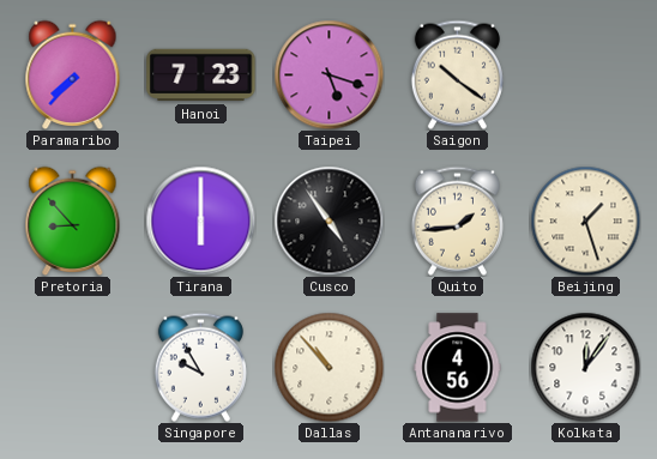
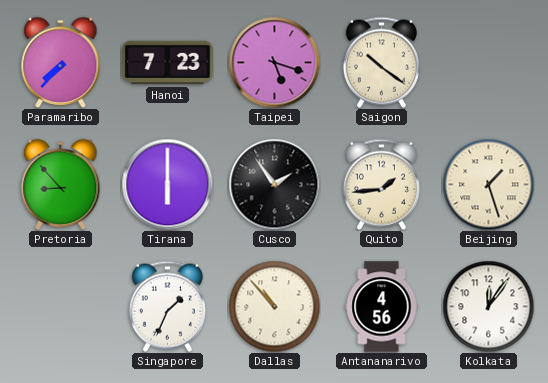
Cusco: 4:54 -> 1:54 (274, 184)
Singapore: 9:55 -> 1:34 (167, 306)
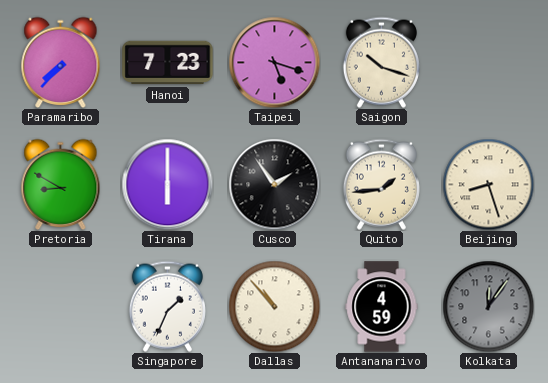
Saigon: 10:21 -> 10:18 (381, 62)
Pretoria: 8:53 -> 8:50 (61, 184)
Beijing: 1:27 -> 8:27 (488, 184)
Antananarivo: 4:56 -> 4:59 (382, 307)
Kolkata dial: white -> grey (488, 306)
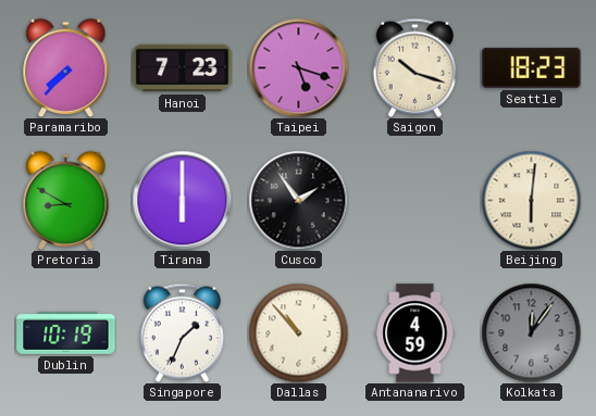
Seattle: none -> 18:23 (532, 67)
Quito: 1:44 -> none (381, 184)
Beijing: 8:27 -> 6:01 (531, 200)
Dublin: none -> 10:19 (66, 332)
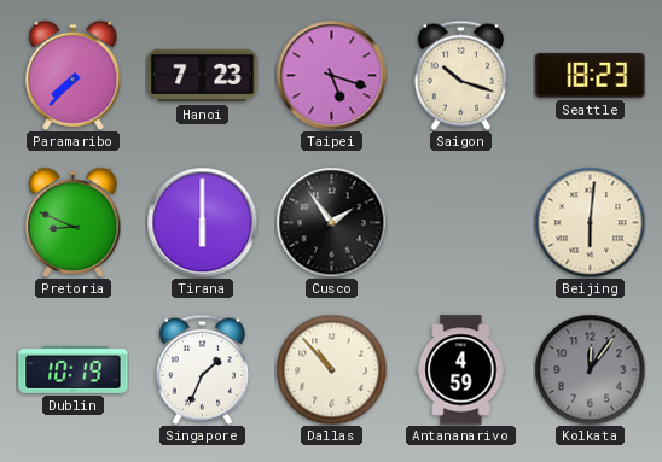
Pretoria: 8:50 -> 8:49 (74, 222)
